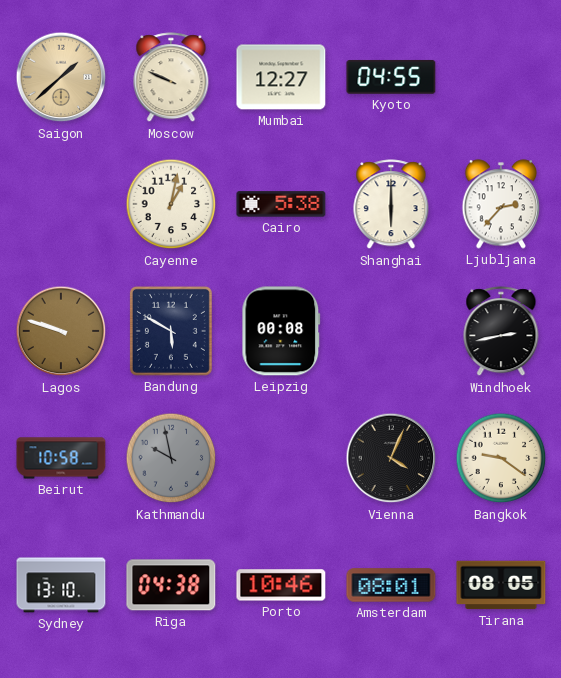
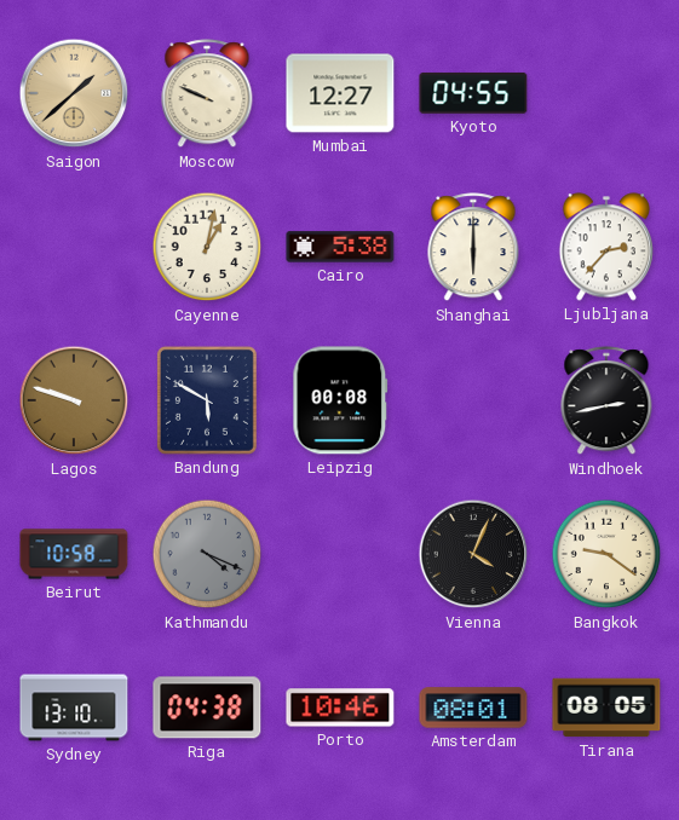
Kathmandu: 9:58 -> 4:19 (207, 554)
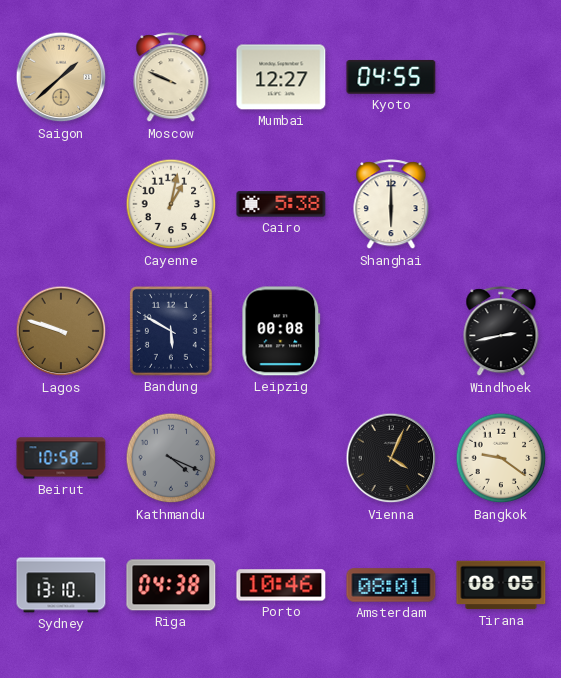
Ljubljana: 2:37 -> none (605, 247)
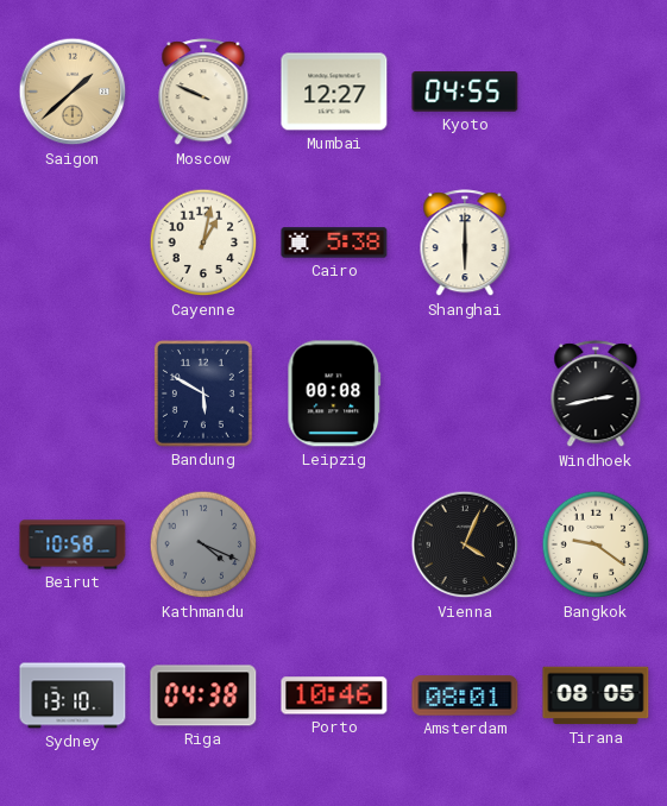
Lagos: 9:48 -> none (61, 331)
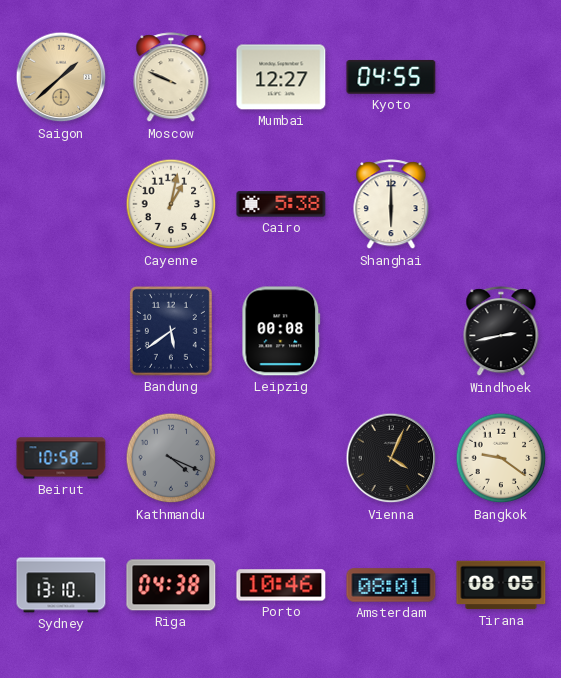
Bandung: 5:50 -> 5:39 (171, 331)
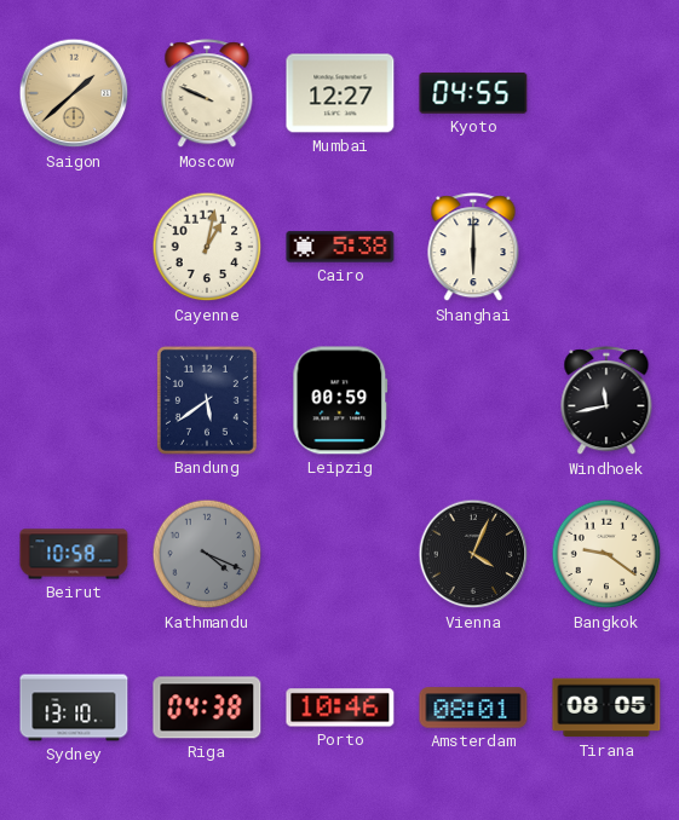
Leipzig: 00:08 -> 00:59 (340, 400)
Windhoek: 2:43 -> 11:43 (606, 402)
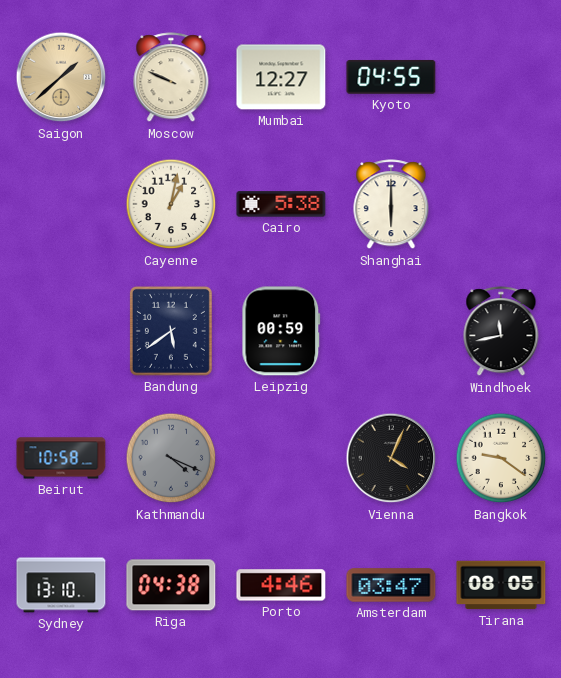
Porto: 10:46 -> 4:46 (281, 585)
Amsterdam: 08:01 -> 03:47 (391, 585)
